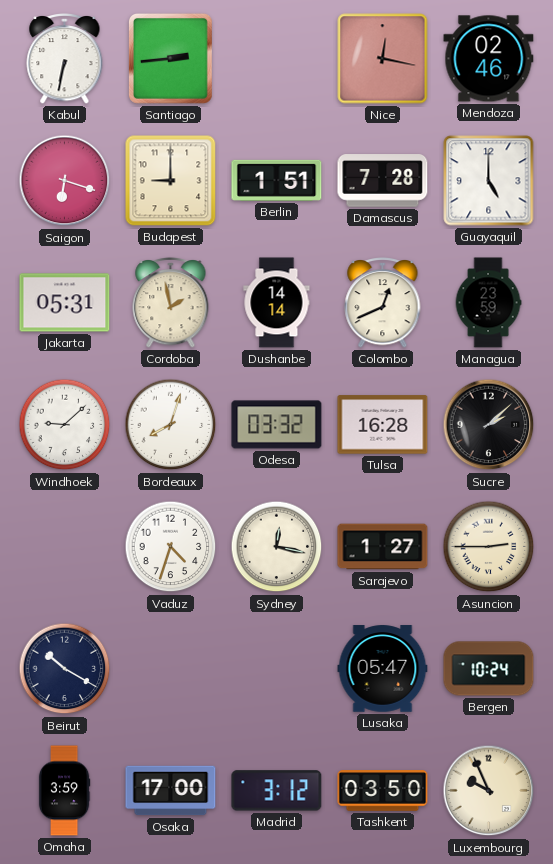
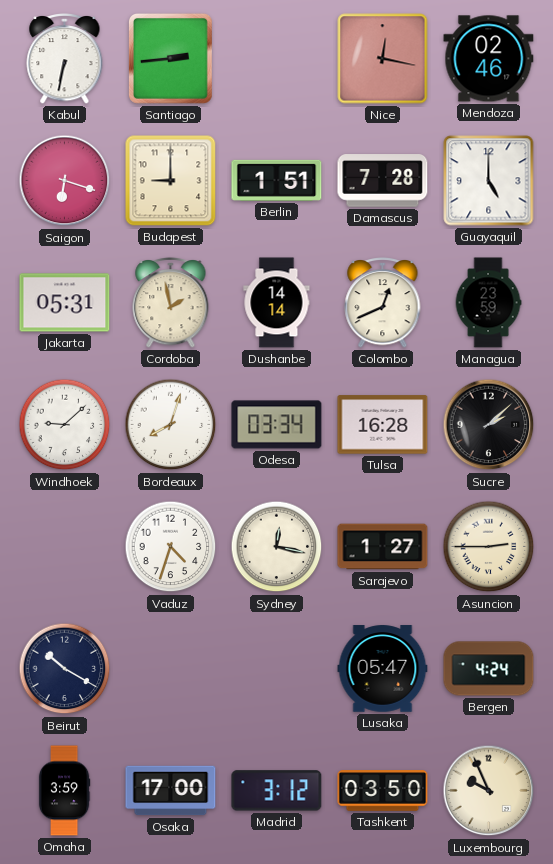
Odesa: 03:32 -> 03:34 (277, 425)
Bergen: 10:24 -> 4:24 (489, 669)
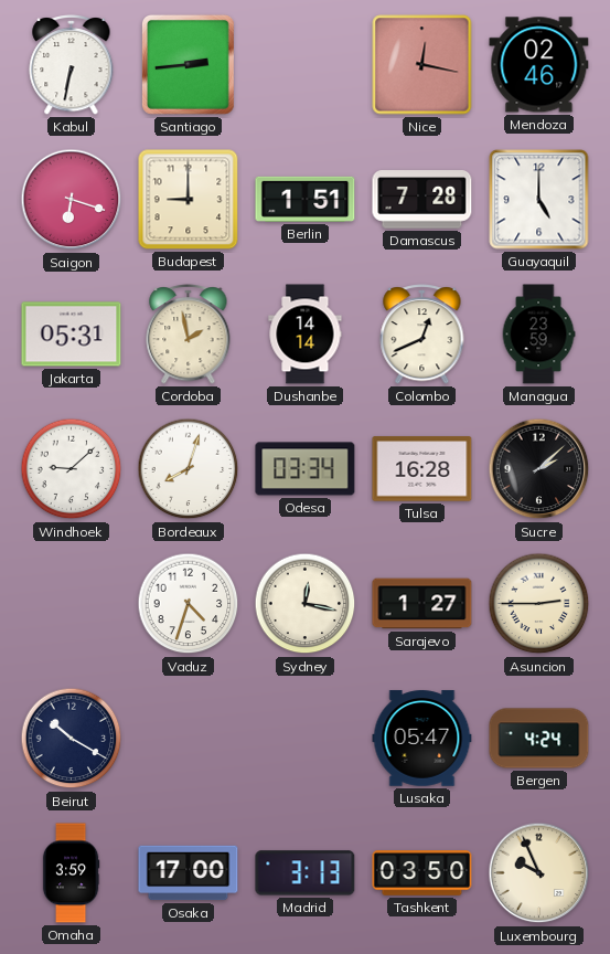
Madrid: 3:12 -> 3:13 (306, 873)
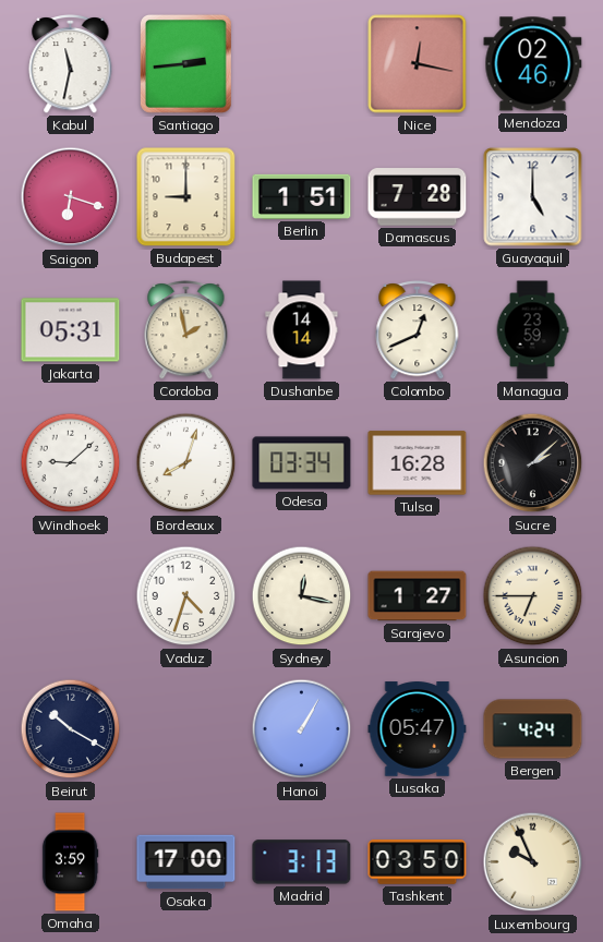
Kabul: 6:32 -> 11:32 (71, 63)
Asuncion: 2:45 -> 6:45 (533, 596)
Hanoi: none -> 1:05 (302, 729)
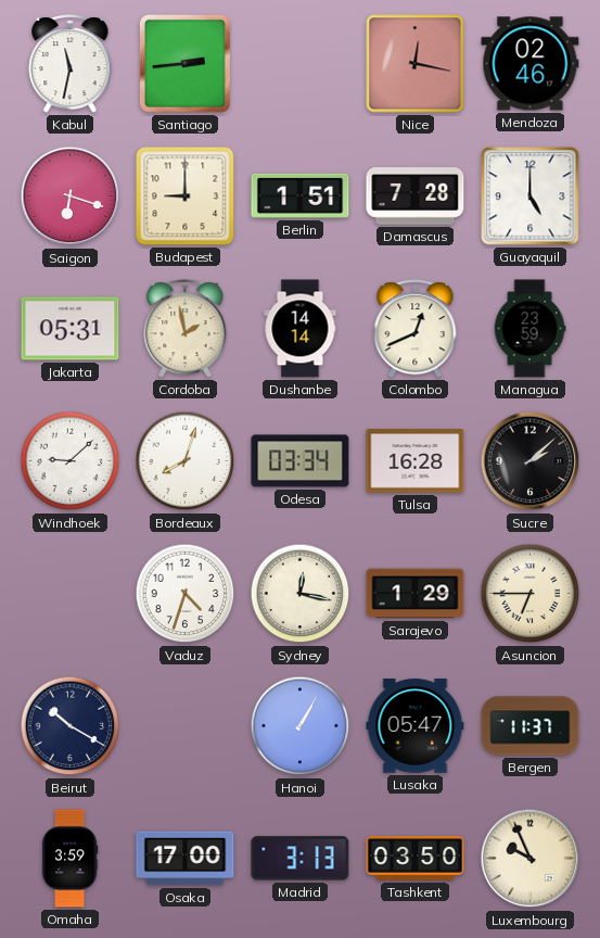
Sarajevo: 1:27 -> 1:29 (416, 594)
Bergen: 4:24 -> 11:37 (531, 726)
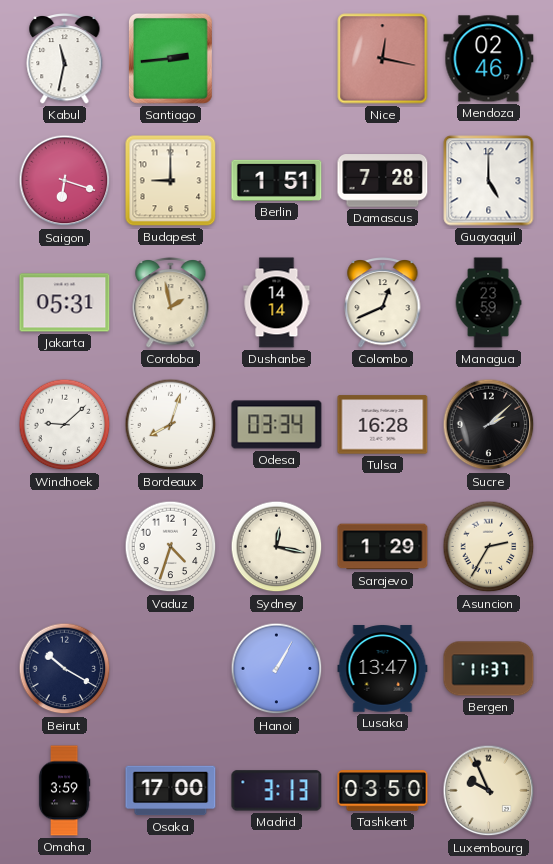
Asuncion: 6:45 -> 2:35 (489, 547)
Lusaka: 05:47 -> 13:47 (383, 669)
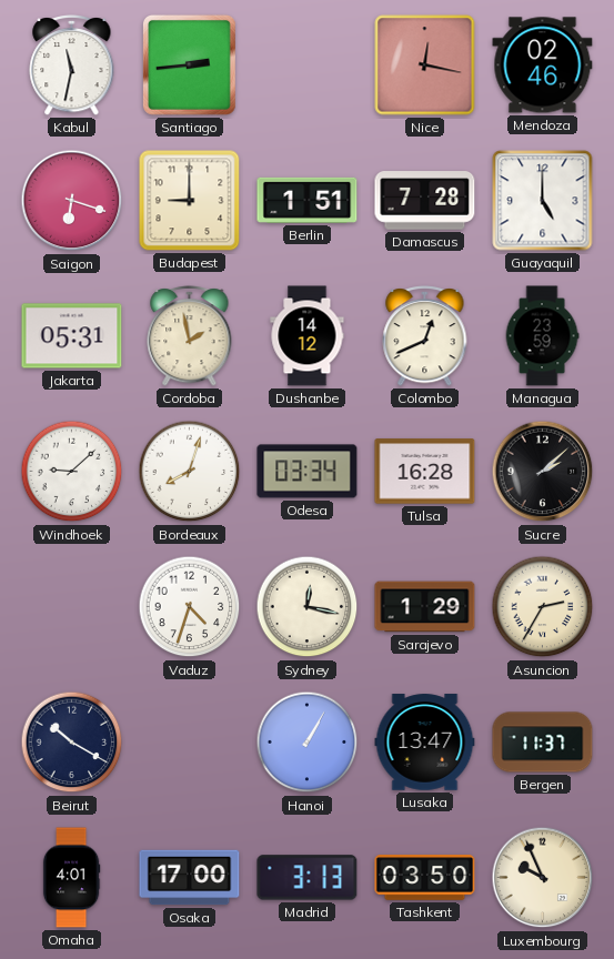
Dushanbe: 14:14 -> 14:12 (308, 336)
Omaha: 3:59 -> 4:01 (71, 878)
